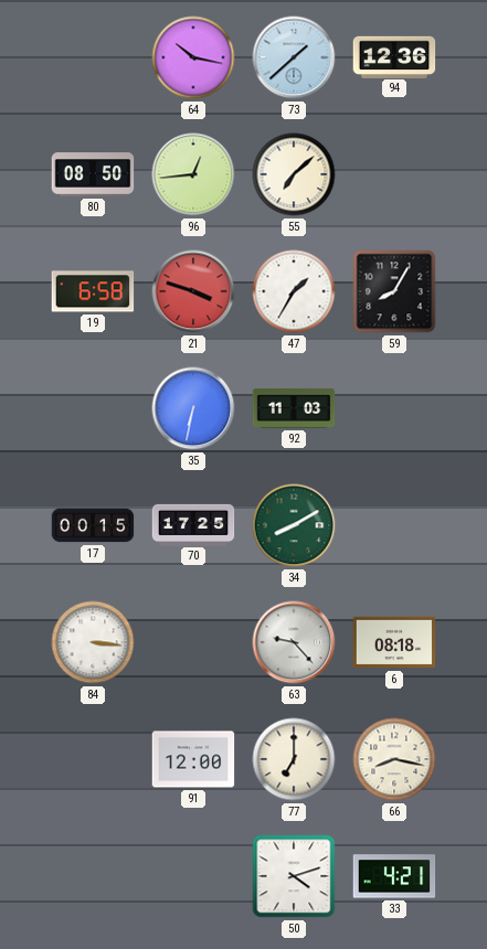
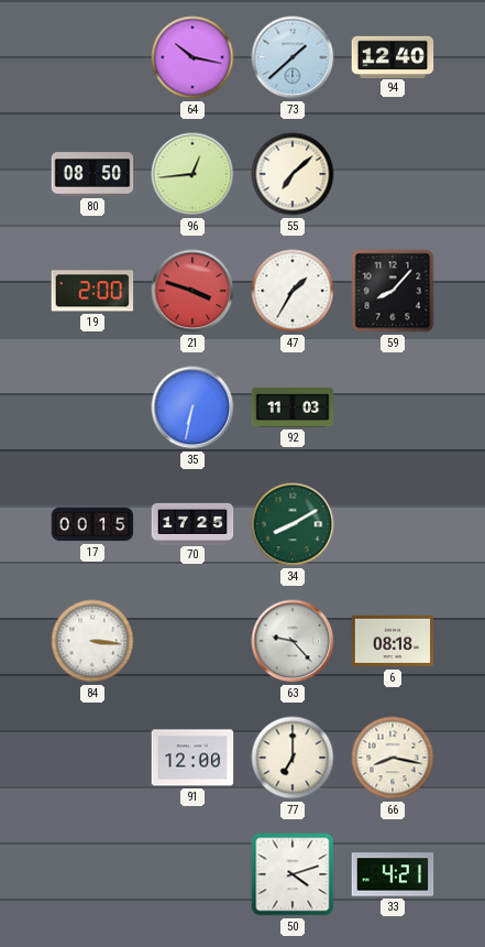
94: 12:36 -> 12:40 (393, 56)
19: 6:58 -> 2:00 (92, 291)
59: 8:05 -> 8:07 (393, 291)
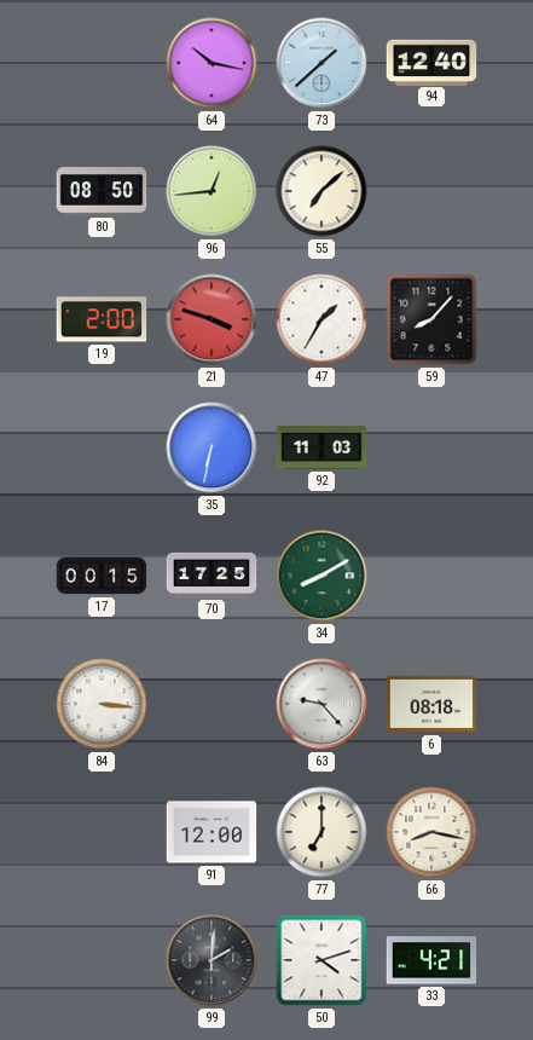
99: none -> 2:01 (212, 960)
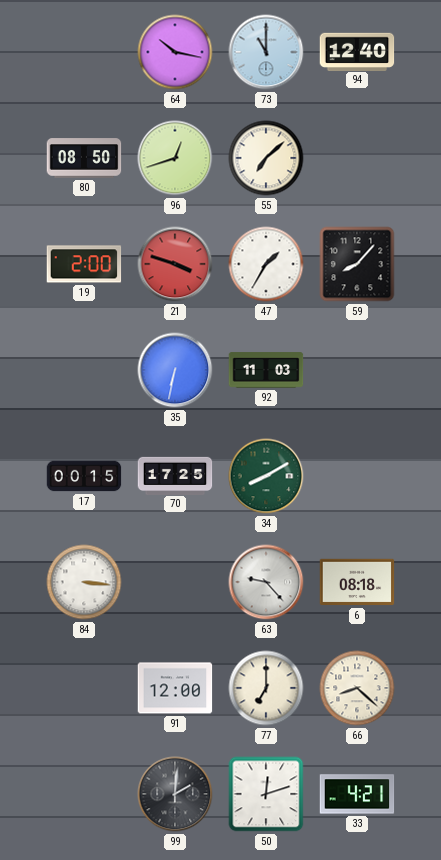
73: 1:38 -> 11:00 (266, 52)
96: 12:44 -> 12:42 (175, 158)
66: 8:17 -> 8:22 (357, 688)
50: 4:12 -> 12:12 (266, 794)
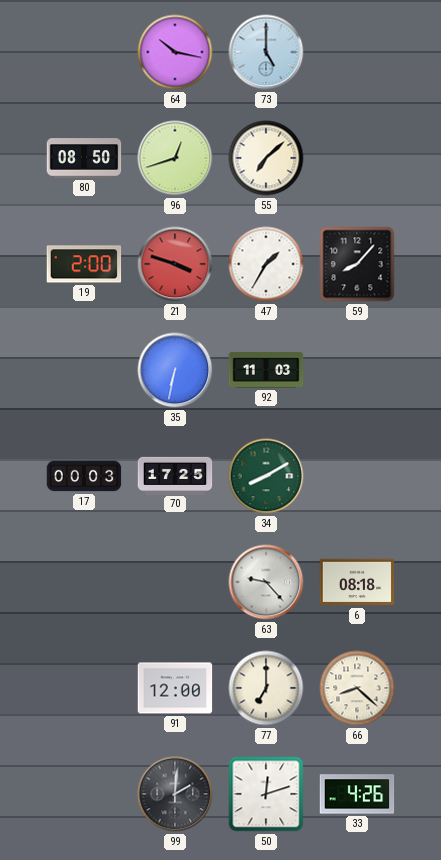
73: 11:00 -> 5:00 (266, 52)
94: 12:40 -> none (357, 51)
17: 00:15 -> 00:03 (84, 476)
84: 3:16 -> none (84, 582)
33: 4:21 -> 4:26 (357, 794)
